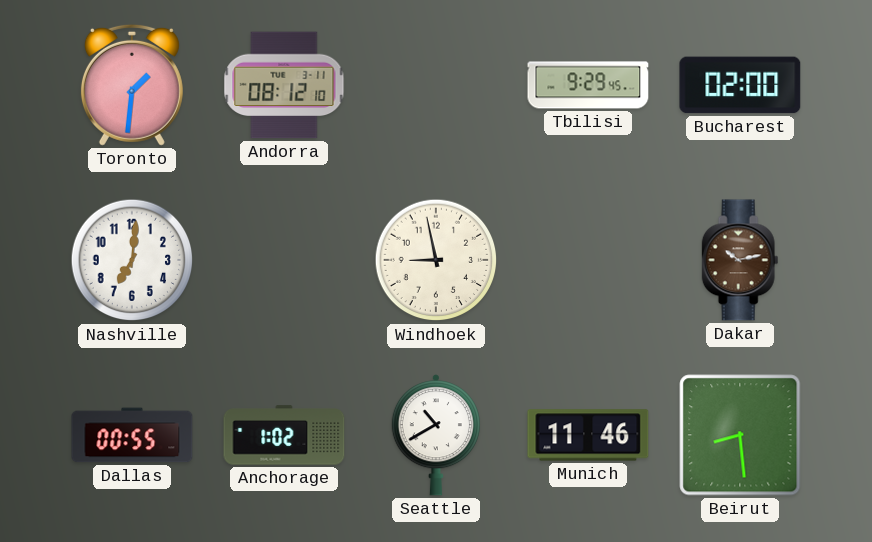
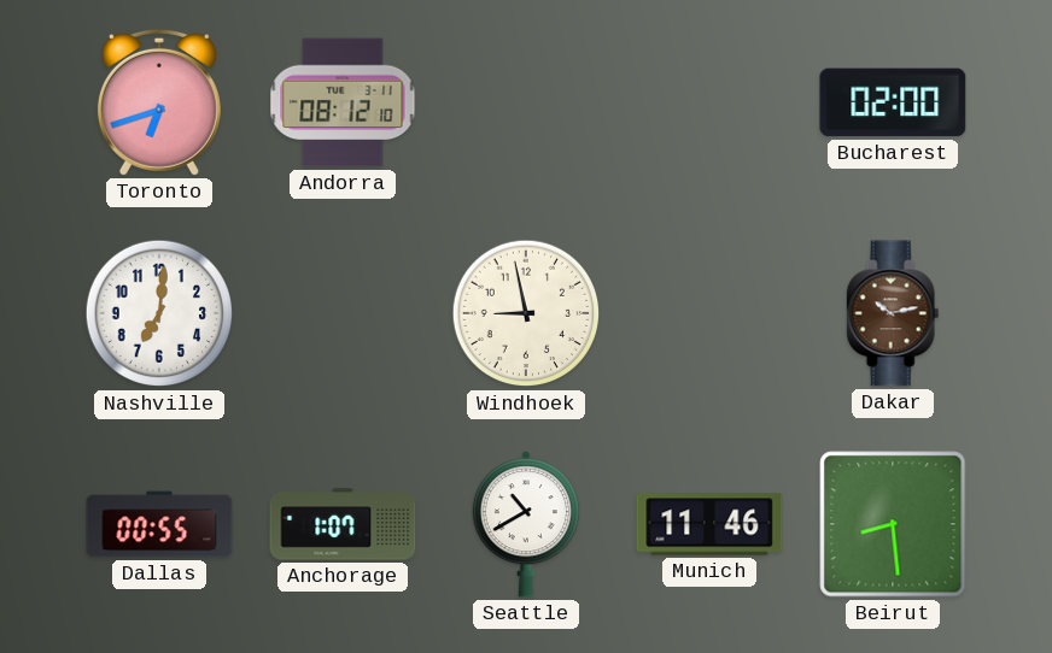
Toronto: 1:31 -> 6:42 (159, 102)
Tbilisi: 9:29 -> none (588, 85)
Anchorage: 1:02 -> 1:07 (343, 524)
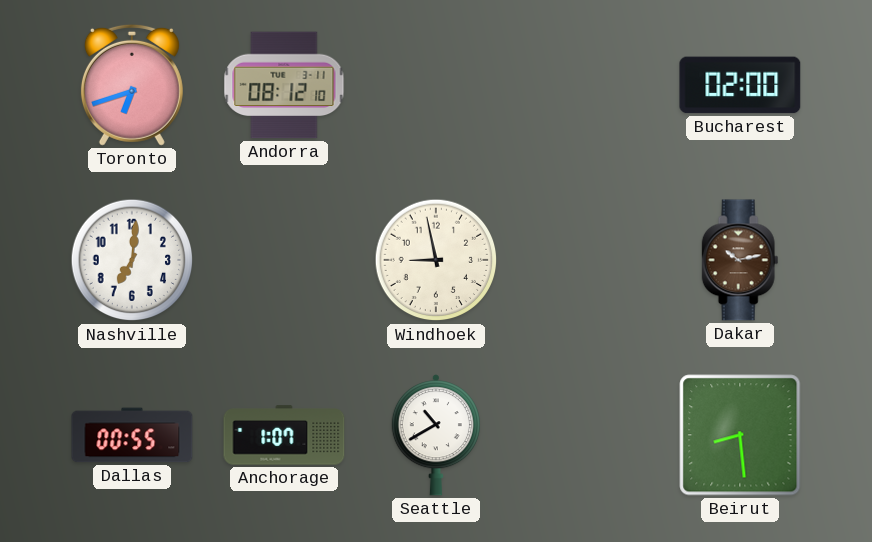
Munich: 11:46 -> none (709, 524)
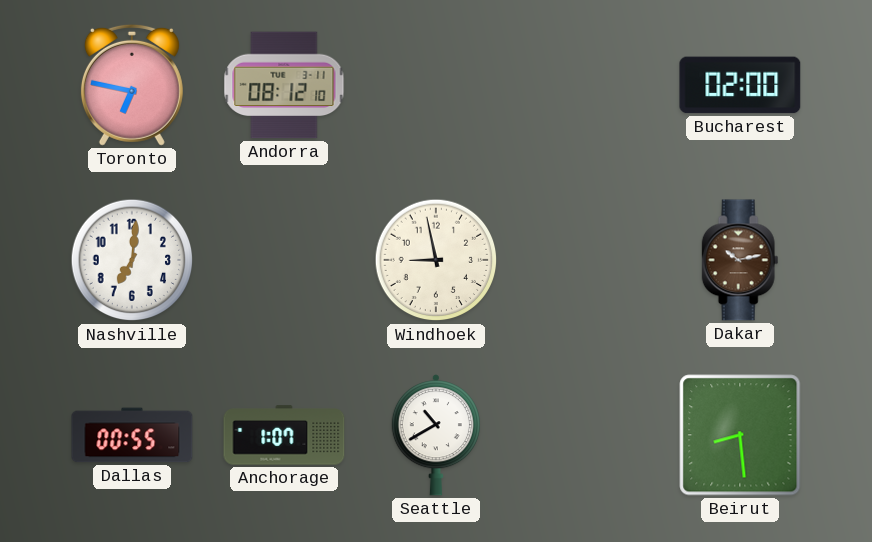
Toronto: 6:42 -> 6:47 (132, 85)
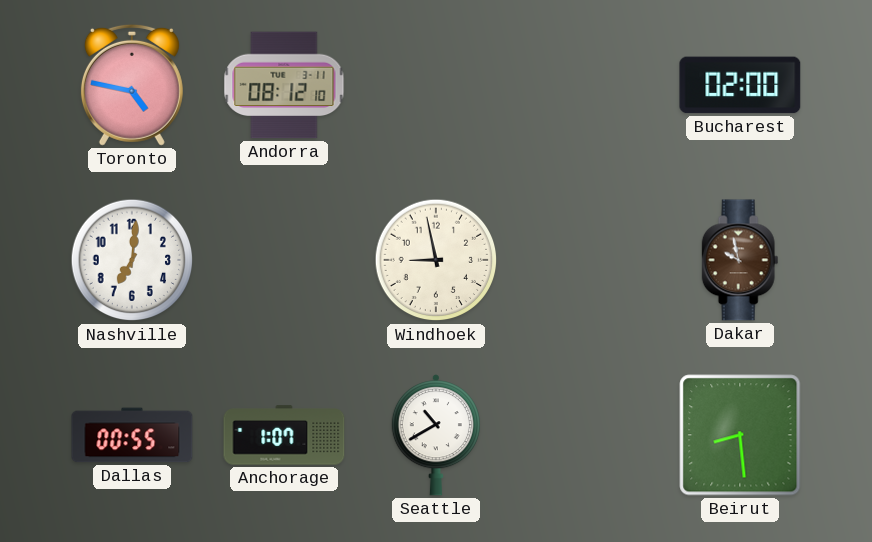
Toronto: 6:47 -> 4:47 (132, 85)
Dakar: 10:13 -> 9:58 (740, 260)
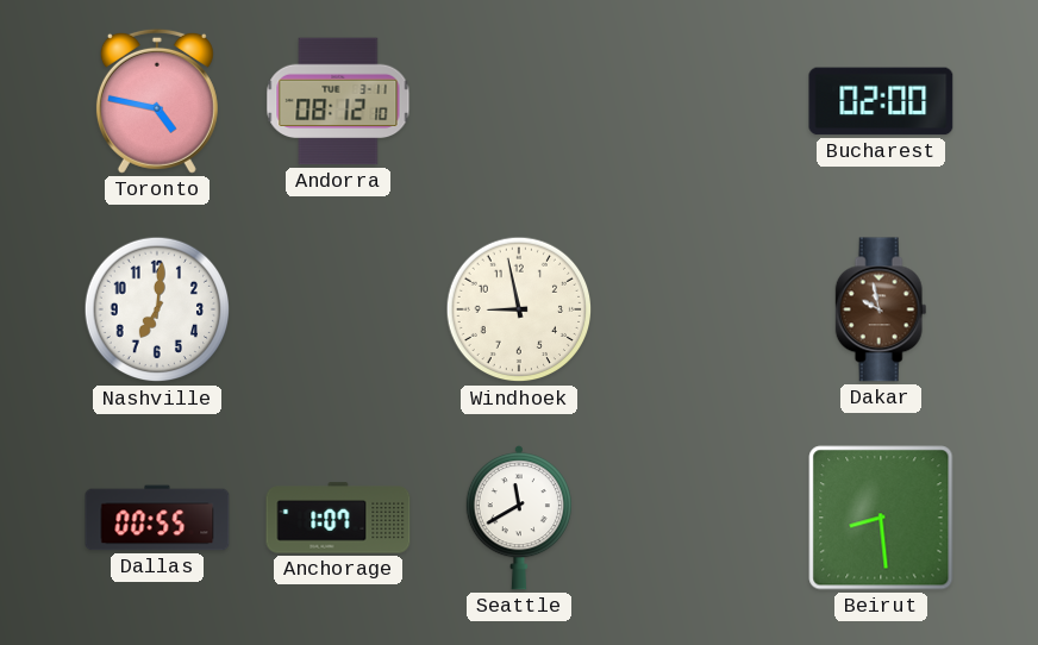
Seattle: 10:40 -> 11:40 (519, 518)
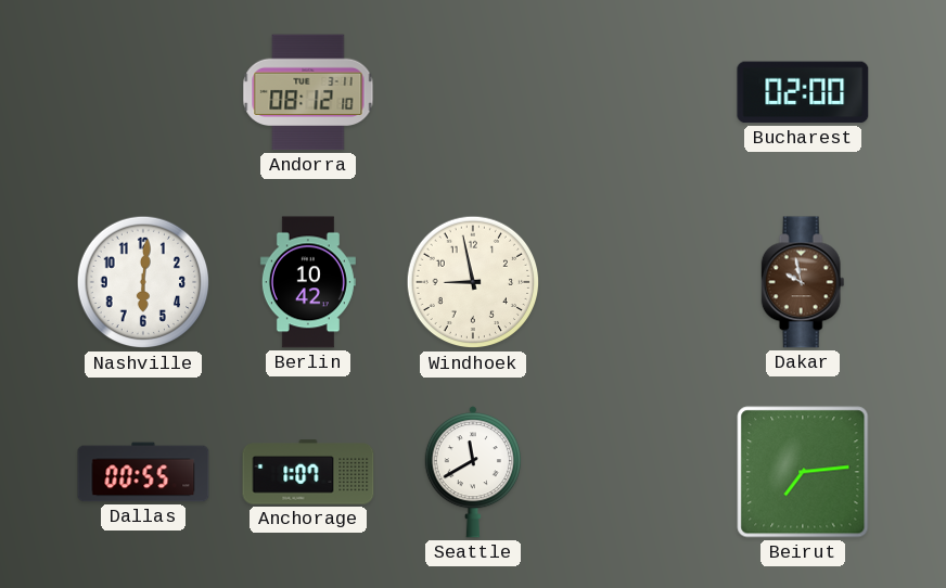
Toronto: 4:47 -> none (157, 101)
Nashville: 7:01 -> 6:01 (143, 282)
Berlin: none -> 10:42 (308, 282)
Beirut: 8:29 -> 7:14 (803, 472)
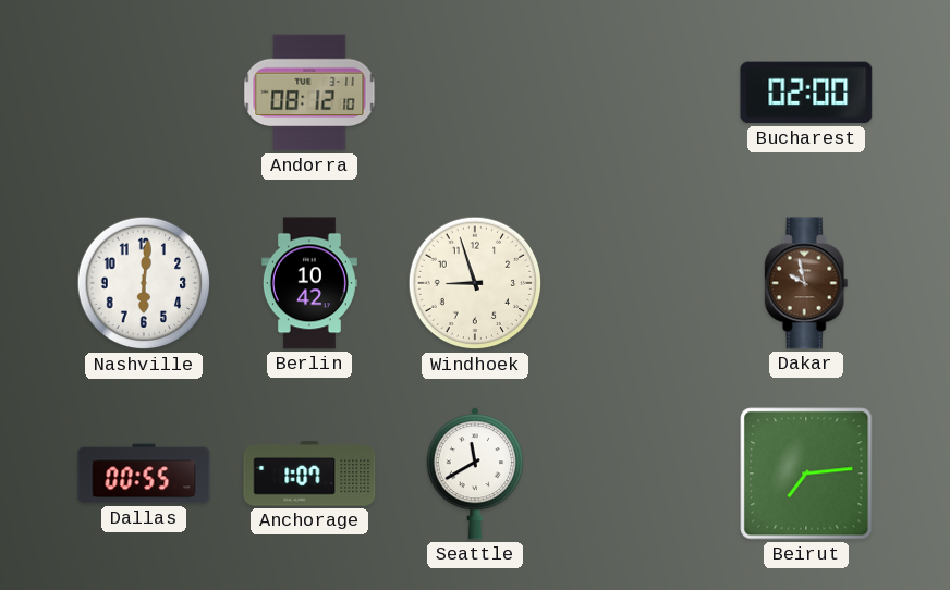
Windhoek: 8:58 -> 8:57 (475, 283)
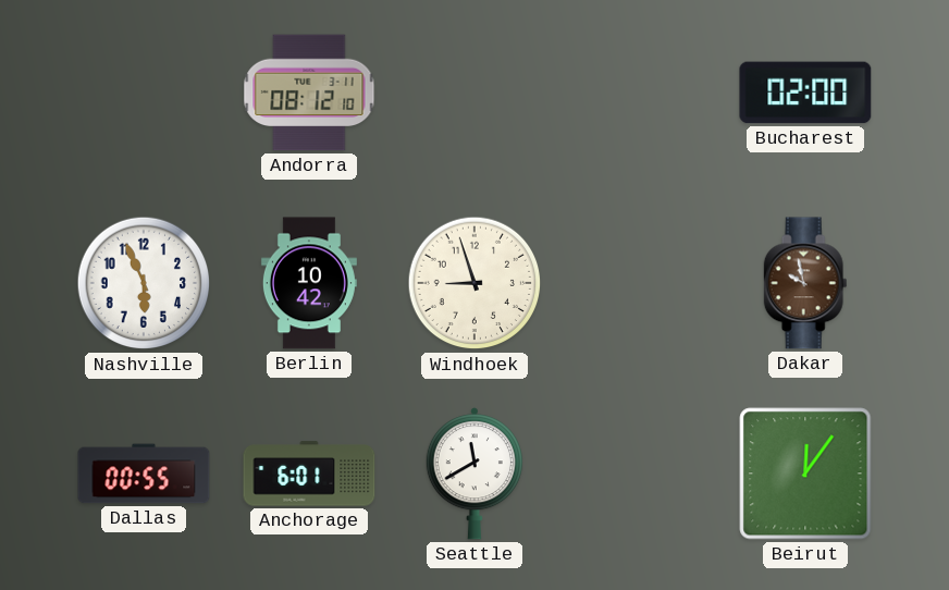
Nashville: 6:01 -> 5:56 (144, 283)
Anchorage: 1:07 -> 6:01 (309, 474)
Beirut: 7:14 -> 12:06 (805, 474)
